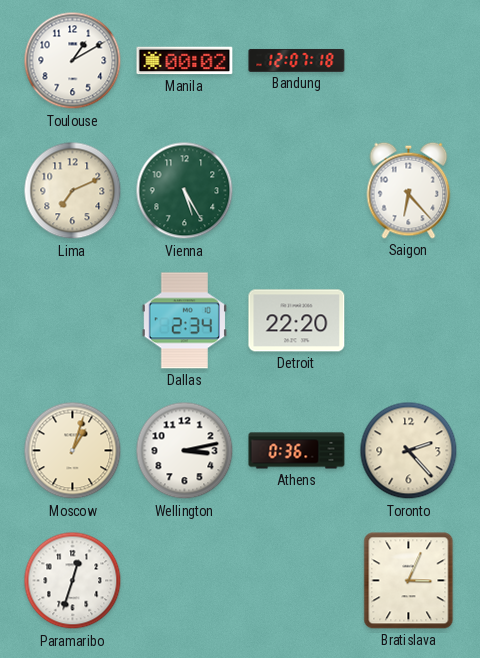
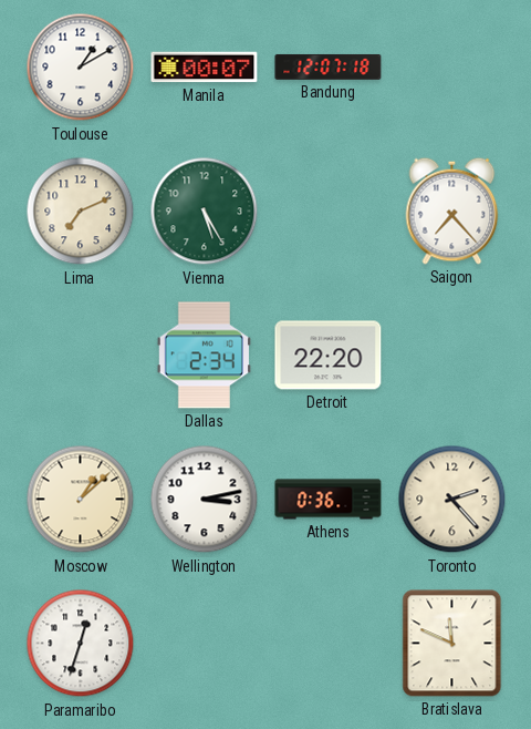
Manila: 00:02 -> 00:07 (205, 68)
Saigon: 6:23 -> 7:23 (452, 211)
Moscow: 1:03 -> 1:08 (81, 500)
Bratislava: 3:04 -> 11:49 (452, 644)
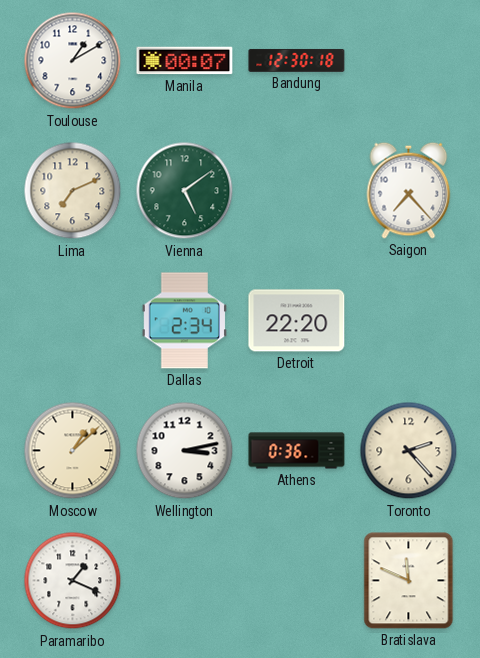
Bandung: 12:07 -> 12:30 (297, 61)
Vienna: 5:25 -> 5:09 (185, 191)
Paramaribo: 12:33 -> 1:19 (73, 581)
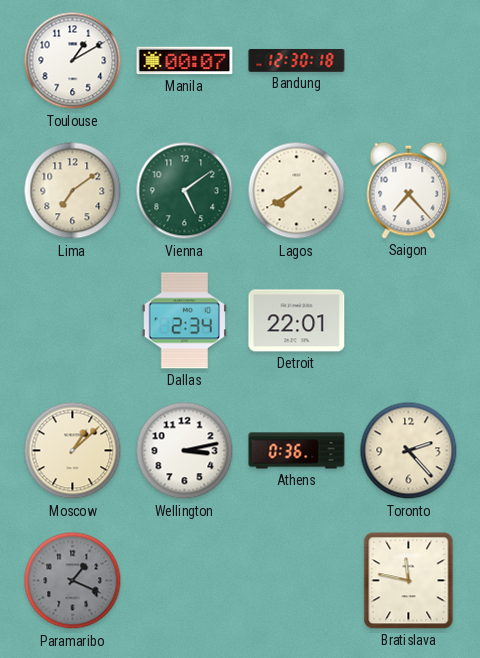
Lima: 7:11 -> 7:09 (73, 191)
Lagos: none -> 7:40 (297, 191)
Detroit: 22:20 -> 22:01 (297, 321)
Paramaribo dial: white -> grey (73, 581)
Bratislava: 11:49 -> 11:47 (409, 581)
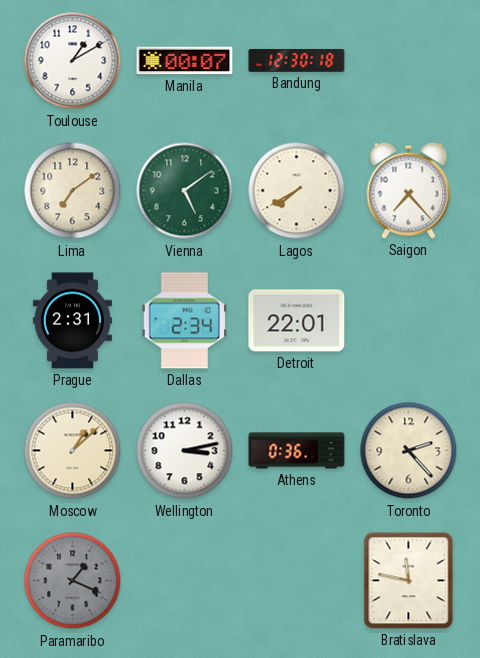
Prague: none -> 2:31 (72, 321)
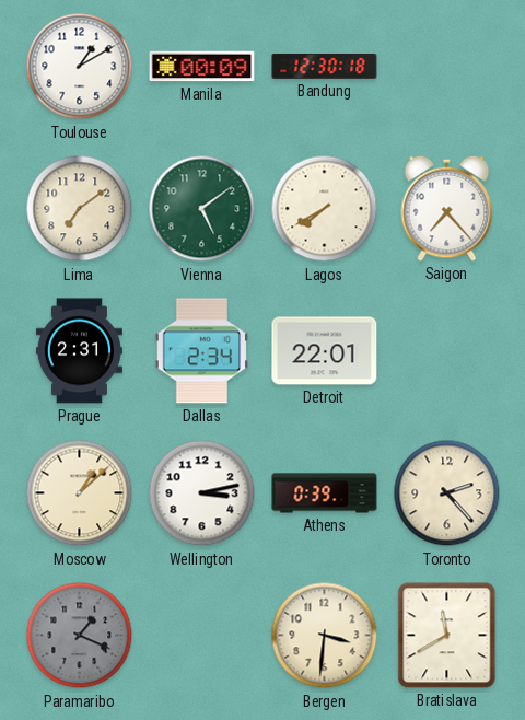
Manila: 00:07 -> 00:09 (202, 67)
Athens: 0:36 -> 0:39 (325, 493)
Bergen: none -> 3:31 (325, 636)
Bratislava: 11:47 -> 11:40 (447, 636)
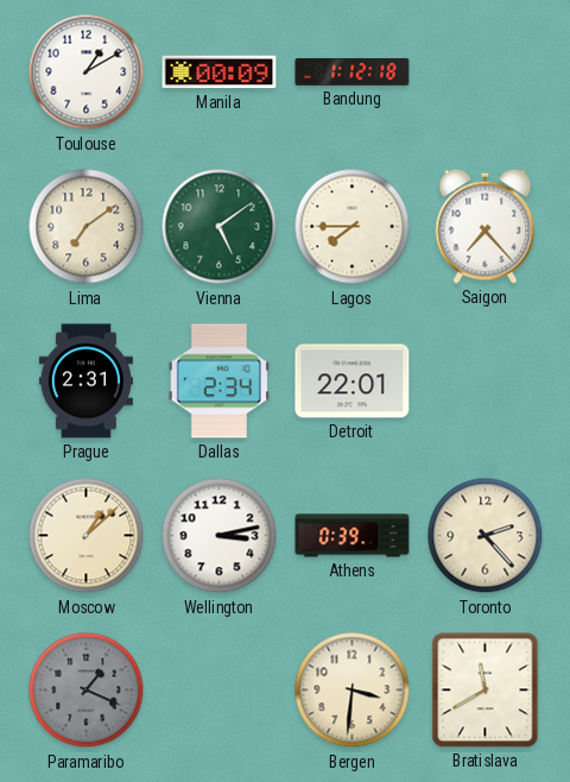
Bandung: 12:30 -> 1:12 (353, 72)
Lagos: 7:40 -> 7:45 (353, 227)
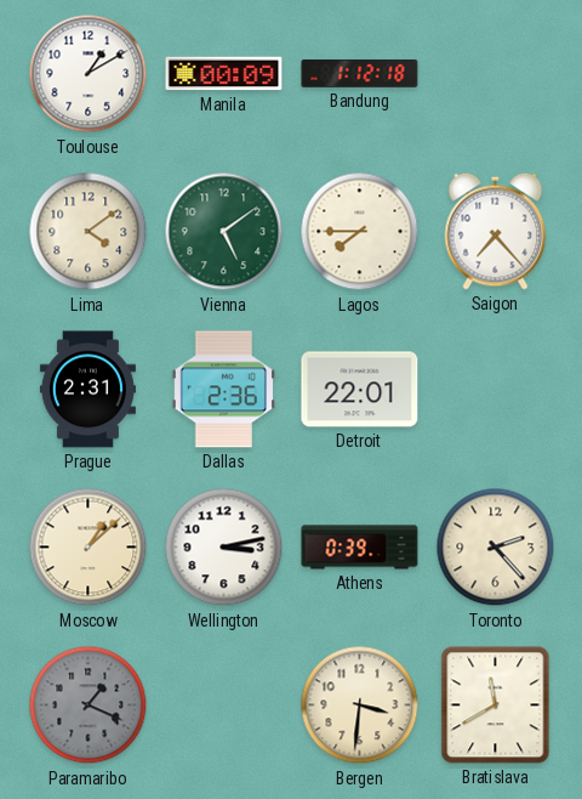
Lima: 7:09 -> 4:09 (89, 232)
Dallas: 2:34 -> 2:36 (223, 390)
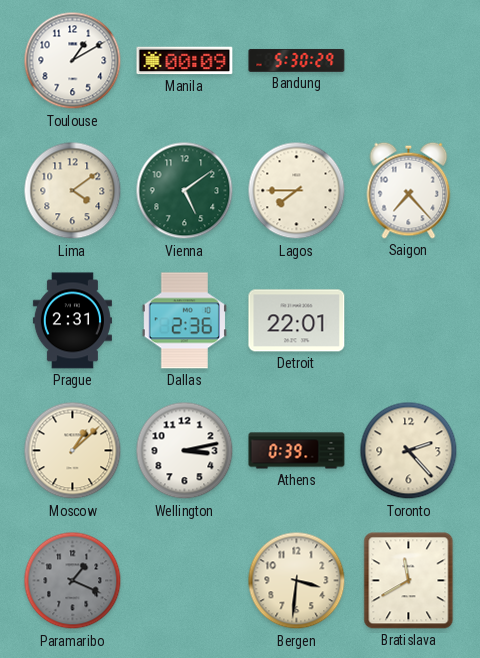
Bandung: 1:12 -> 5:30 (297, 61)
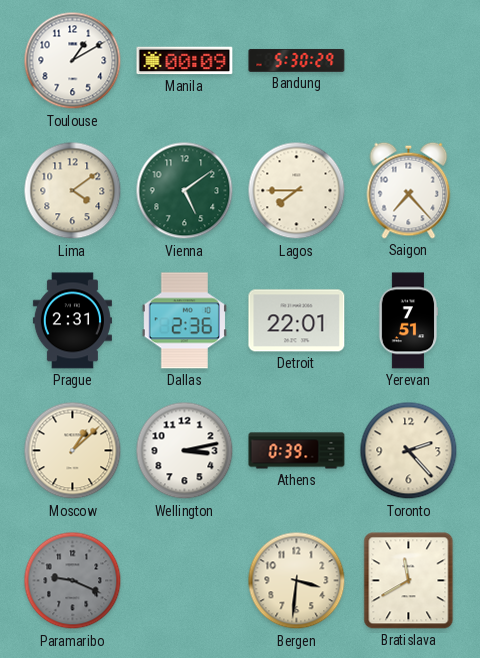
Yerevan: none -> 7:51 (408, 321)
Paramaribo: 1:19 -> 9:19 (73, 581)
